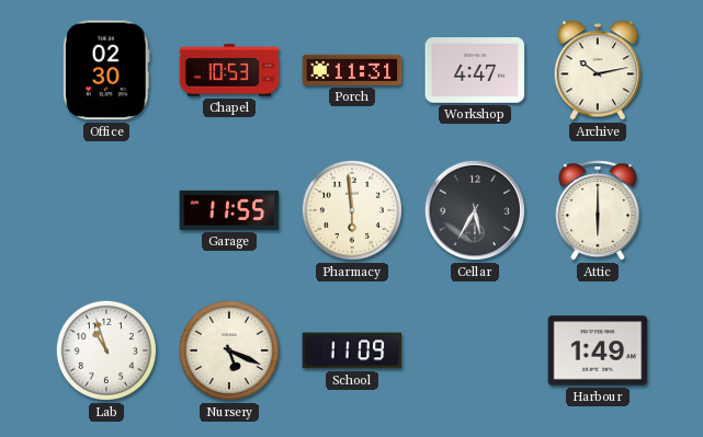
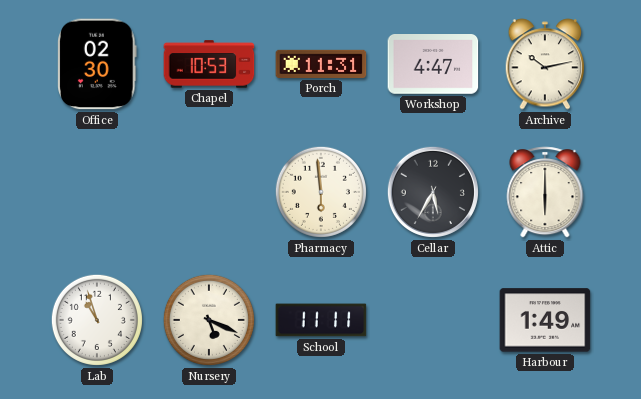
Garage: 11:55 -> none (229, 210)
School: 11:09 -> 11:11 (321, 320)
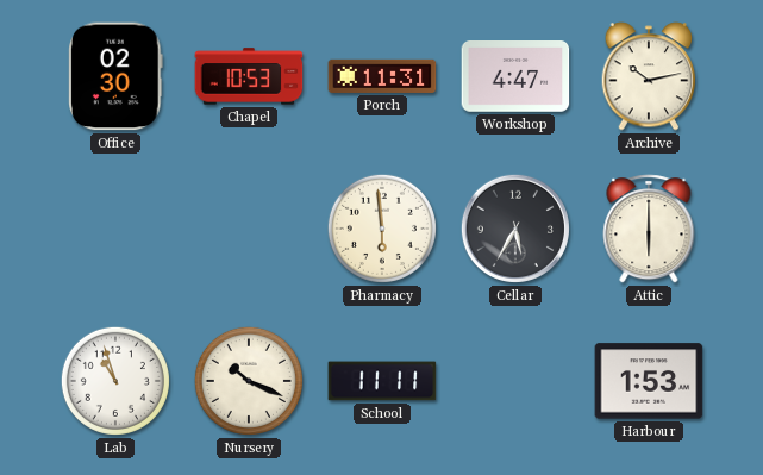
Nursery: 5:19 -> 10:19 (249, 381)
Harbour: 1:49 -> 1:53 (649, 381)
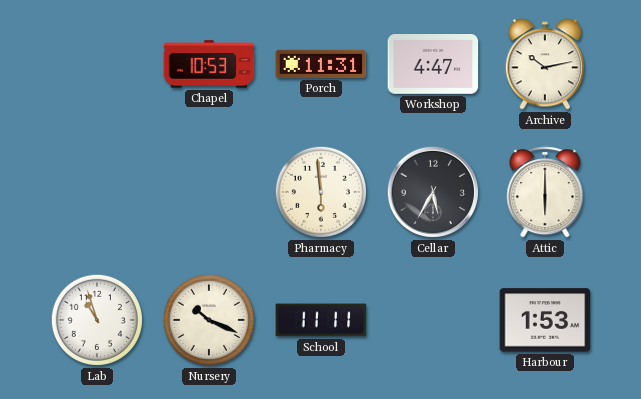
Office: 02:30 -> none (115, 76)
